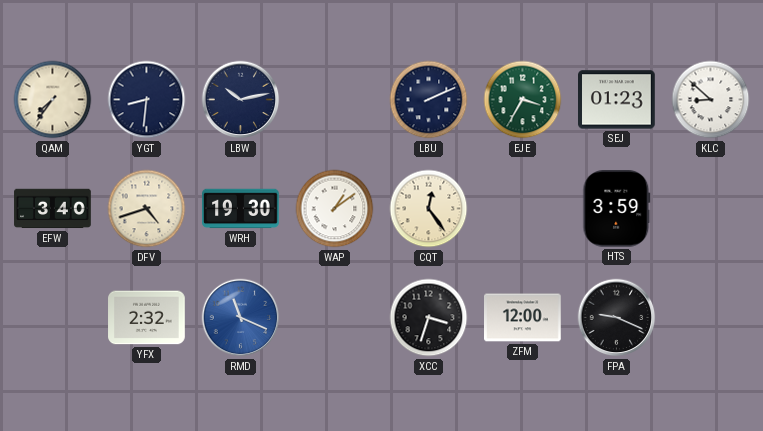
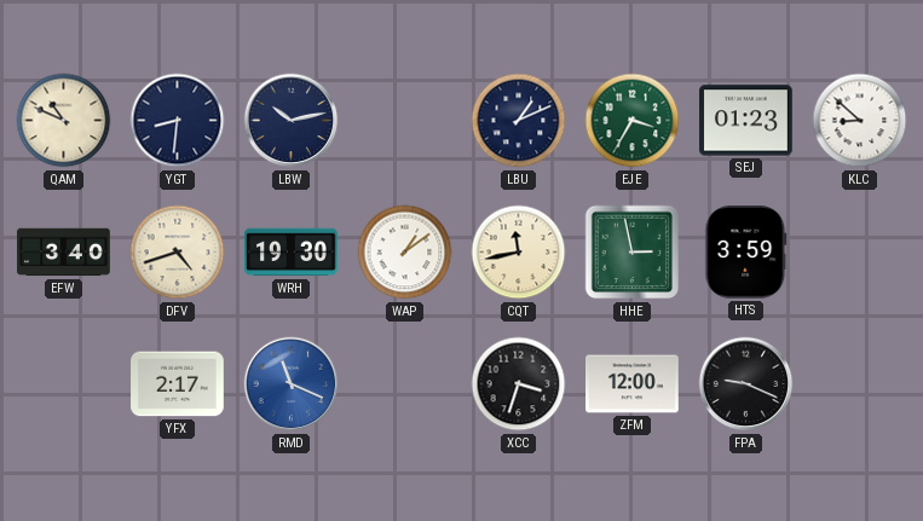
QAM: 7:36 -> 10:49 (64, 121)
LBU: 2:11 -> 1:11 (519, 121)
CQT: 12:24 -> 11:43 (519, 253)
HHE: none -> 2:58 (633, 253)
YFX: 2:32 -> 2:17 (178, 384)
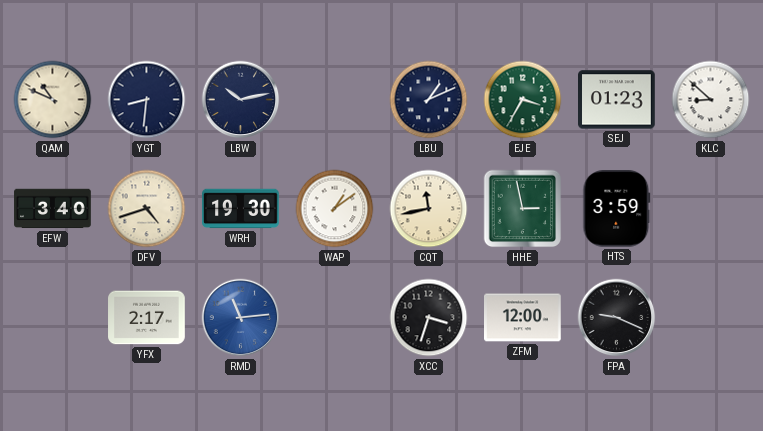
RMD: 11:19 -> 11:14 (241, 318)
